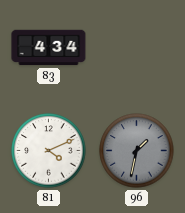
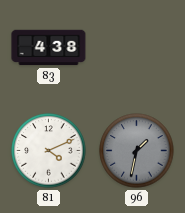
83: 4:34 -> 4:38 (49, 48)
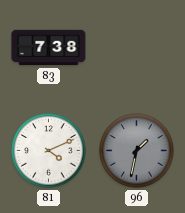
83: 4:38 -> 7:38 (49, 48)
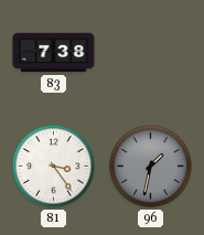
81: 4:11 -> 3:24 (54, 167)
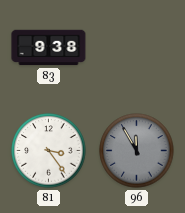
83: 7:38 -> 9:38 (49, 48)
96: 1:32 -> 11:55 (137, 151)
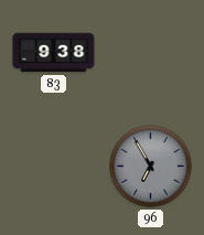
81: 3:24 -> none (49, 151)
96: 11:55 -> 6:55 (151, 167)
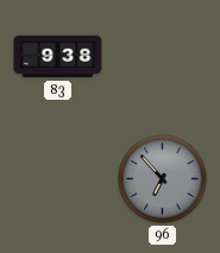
96: 6:55 -> 6:53 (163, 179)
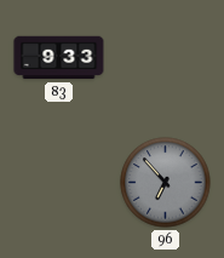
83: 9:38 -> 9:33 (59, 58)
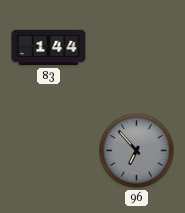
83: 9:33 -> 1:44 (49, 48)
